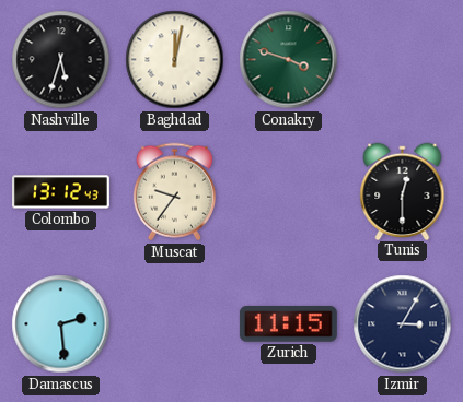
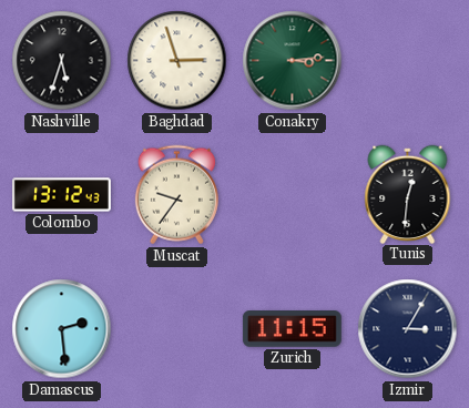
Baghdad: 12:02 -> 2:57 (177, 61)
Conakry: 3:48 -> 3:14 (293, 61)
Tunis: 12:30 -> 12:31 (408, 194)
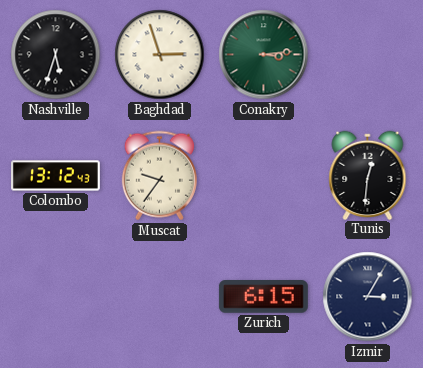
Damascus: 2:29 -> none (62, 329)
Zurich: 11:15 -> 6:15 (263, 297)
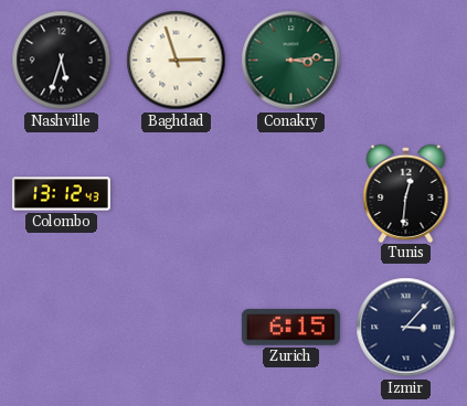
Muscat: 9:36 -> none (159, 176)
Izmir: 3:05 -> 3:07 (406, 328)
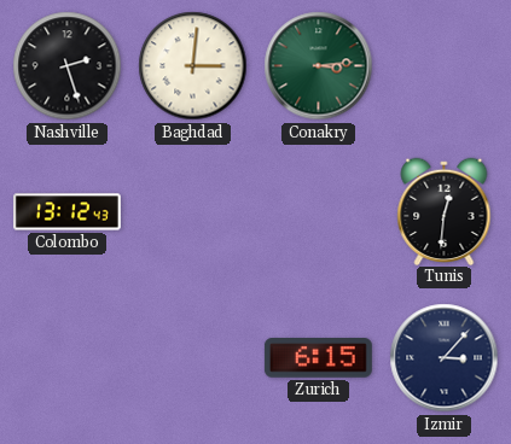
Nashville: 5:33 -> 2:27 (68, 66)
Baghdad: 2:57 -> 3:01 (193, 66)
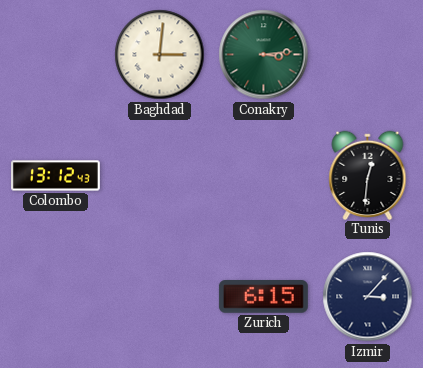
Nashville: 2:27 -> none (68, 66)
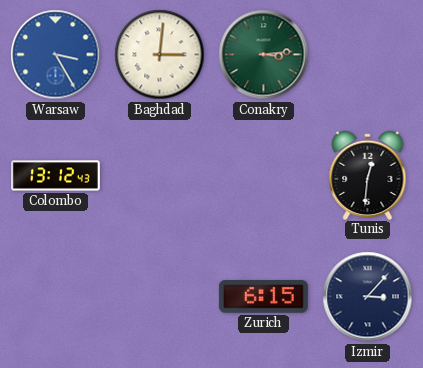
Warsaw: none -> 3:25 (56, 55)
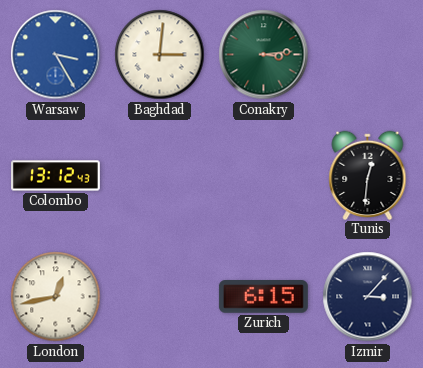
London: none -> 12:43 (56, 297)
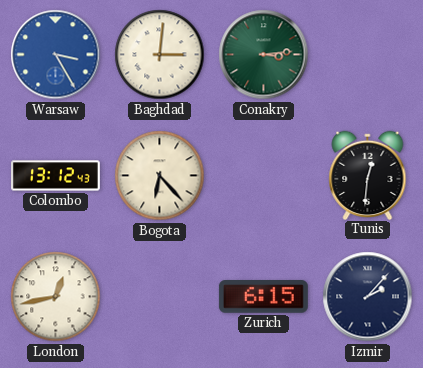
Bogota: none -> 6:23 (160, 176)
Izmir: 3:07 -> 2:07 (368, 297)
